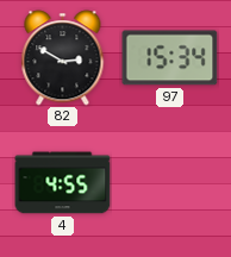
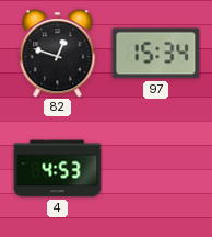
82: 2:50 -> 12:48 (58, 54)
4: 4:55 -> 4:53 (58, 169)
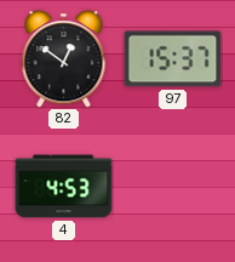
82: 12:48 -> 12:51 (64, 59)
97: 15:34 -> 15:37 (173, 59)
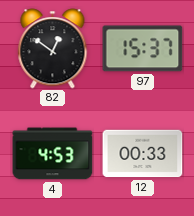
12: none -> 00:33 (143, 154)
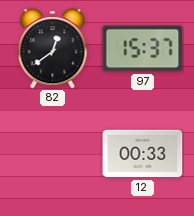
82: 12:51 -> 12:39 (53, 49)
4: 4:53 -> none (53, 154)
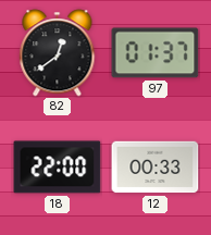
97: 15:37 -> 01:37 (156, 53)
18: none -> 22:00 (58, 168)
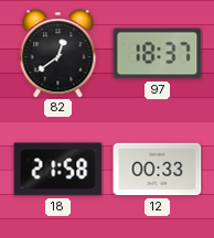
97: 01:37 -> 18:37 (158, 54)
18: 22:00 -> 21:58 (58, 170)
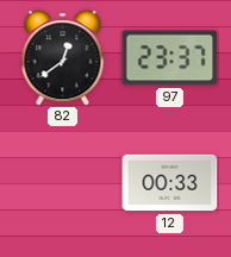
97: 18:37 -> 23:37 (170, 58)
18: 21:58 -> none (58, 170)
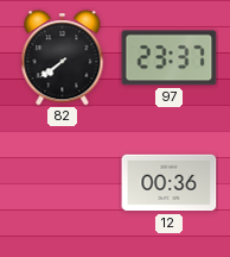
82: 12:39 -> 7:39 (63, 58)
12: 00:33 -> 00:36 (170, 183)
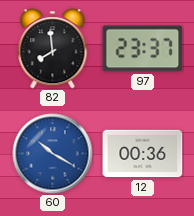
82: 7:39 -> 7:59 (53, 49)
60: none -> 10:20 (53, 154)
